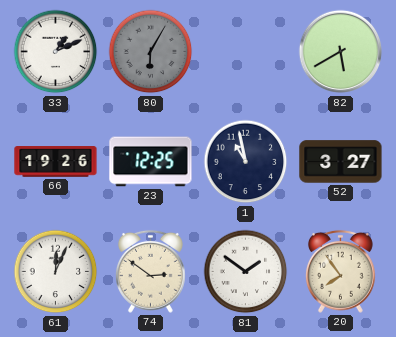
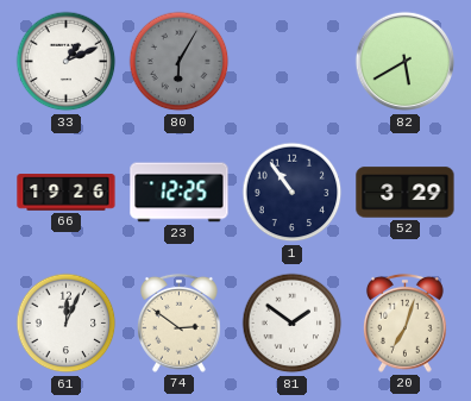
1: 10:58 -> 10:54 (293, 193)
52: 3:27 -> 3:29 (406, 193)
20: 7:54 -> 7:03 (404, 322)
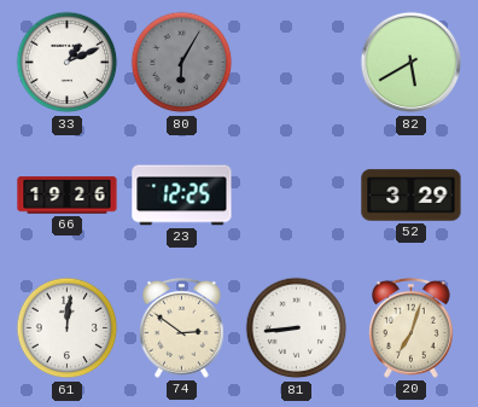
1: 10:54 -> none (293, 193)
61: 12:04 -> 12:01 (68, 328)
81: 1:51 -> 8:44 (297, 328)
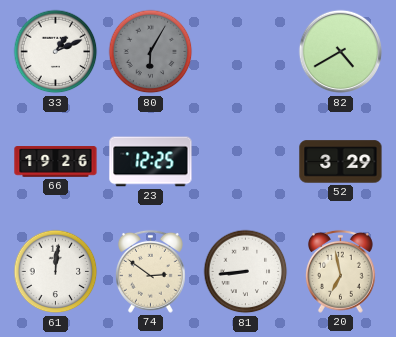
82: 5:40 -> 4:40 (341, 52)
20: 7:03 -> 6:58 (340, 271)
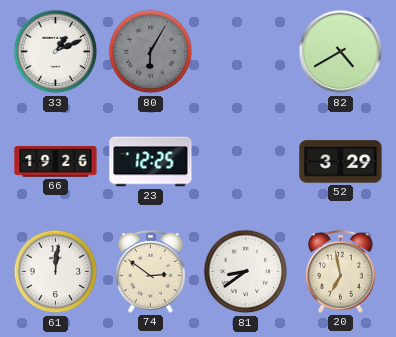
81: 8:44 -> 8:39 (246, 272)
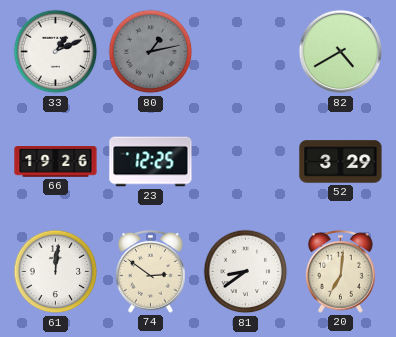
80: 6:05 -> 1:13 (151, 52)
20: 6:58 -> 7:01 (340, 271)
